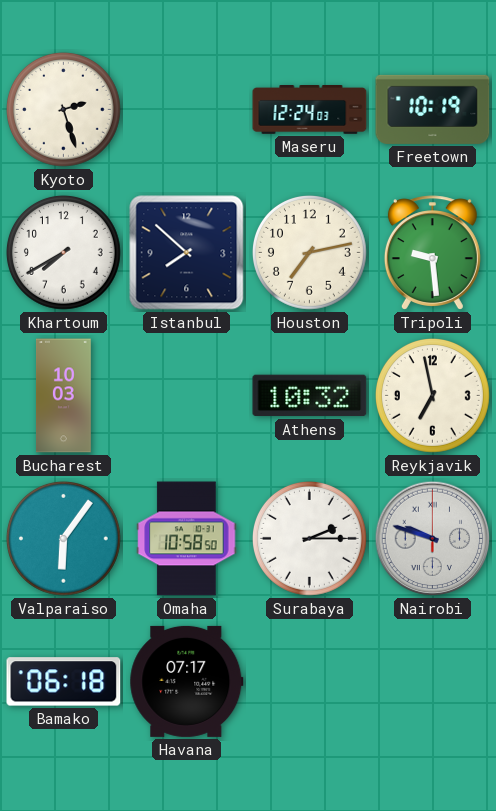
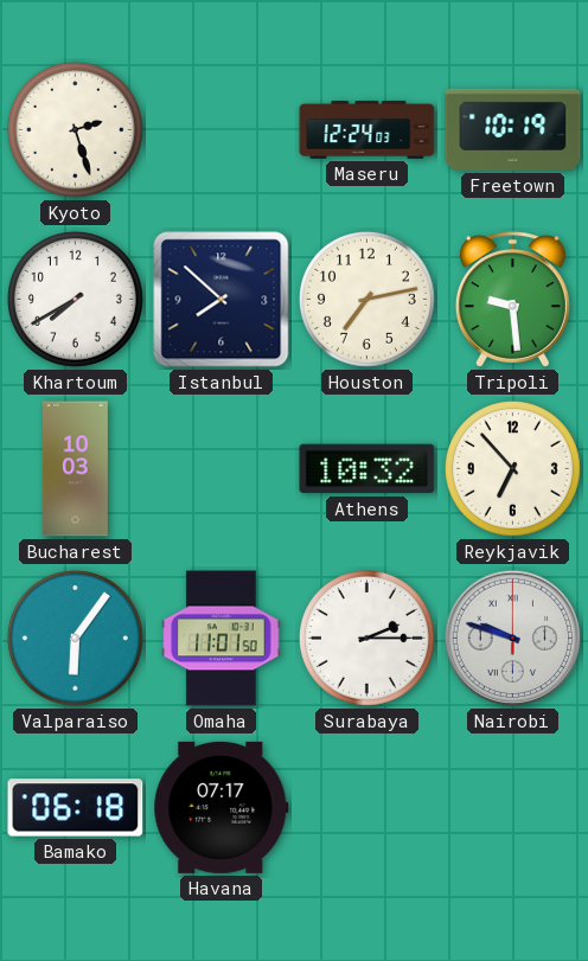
Reykjavik: 6:58 -> 6:53 (512, 468)
Omaha: 10:58 -> 11:01 (222, 639)
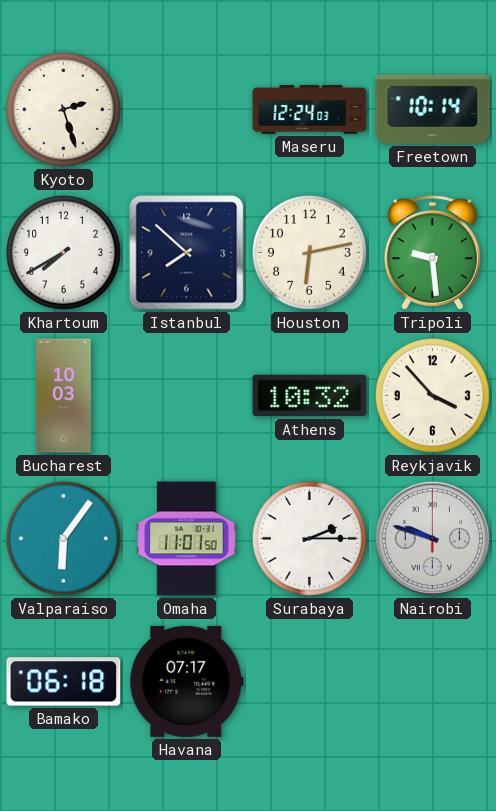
Freetown: 10:19 -> 10:14 (433, 109)
Houston: 7:13 -> 6:13 (309, 252)
Reykjavik: 6:53 -> 3:53 (432, 395)
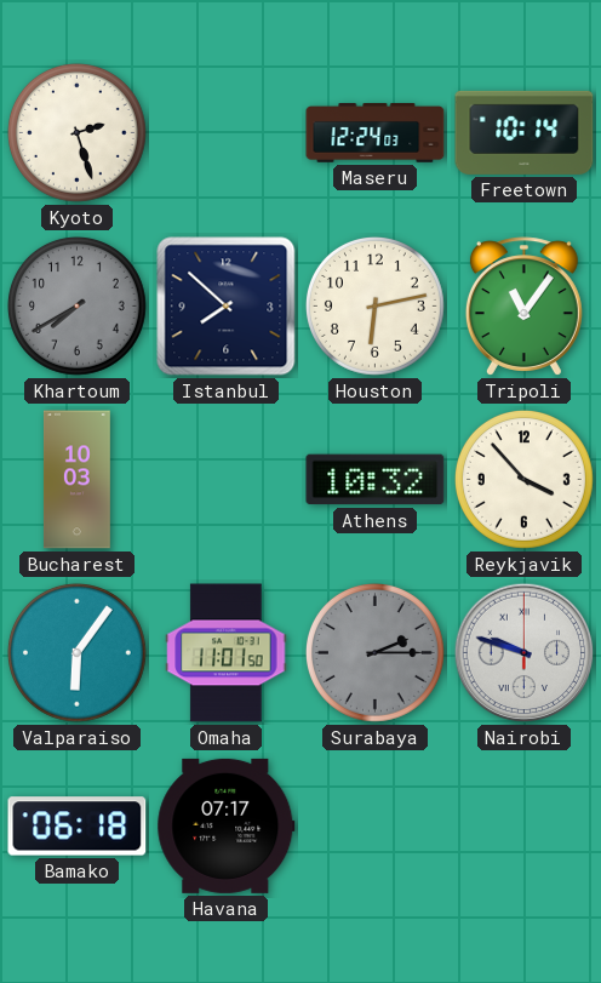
Khartoum dial: white -> grey (76, 305)
Tripoli: 9:29 -> 11:06 (523, 307)
Surabaya dial: white -> grey (374, 652)
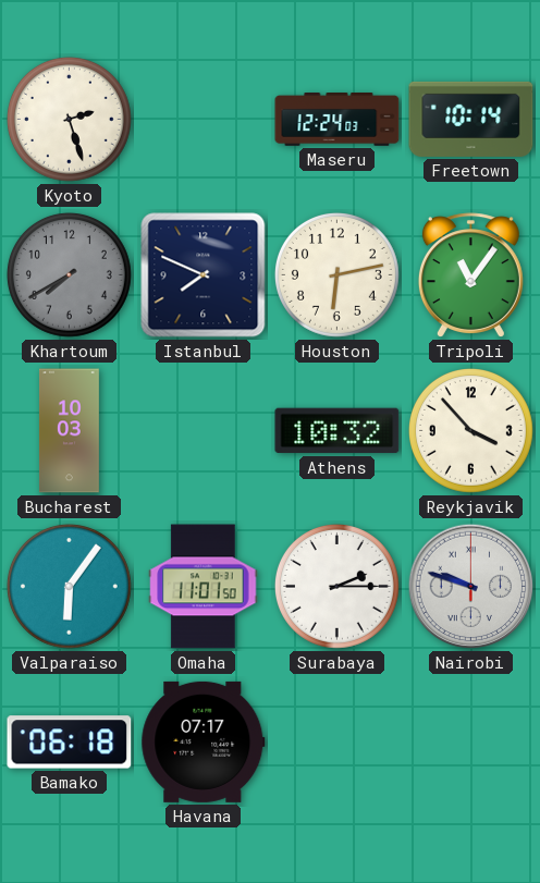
Istanbul: 7:52 -> 7:49 (204, 275)
Surabaya dial: grey -> white (336, 586)
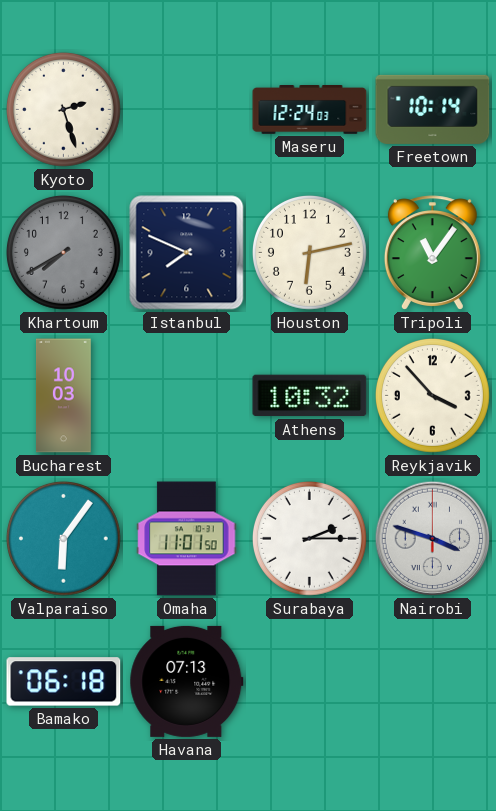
Nairobi: 9:48 -> 3:48 (433, 539)
Havana: 07:17 -> 07:13 (187, 681)
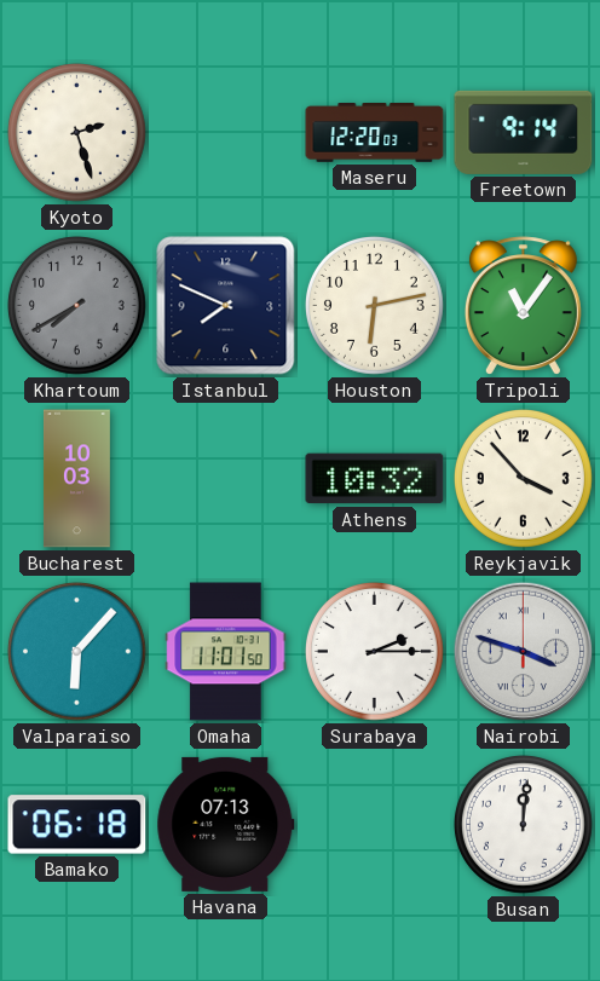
Maseru: 12:24 -> 12:20 (375, 133)
Freetown: 10:14 -> 9:14 (524, 132)
Valparaiso: 6:06 -> 6:07 (76, 651)
Busan: none -> 12:01 (523, 824)
